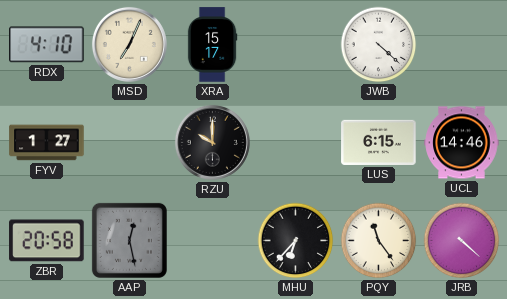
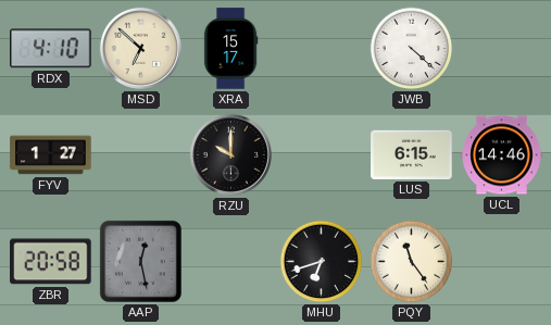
MSD: 7:04 -> 6:52 (140, 48)
MHU: 6:37 -> 6:42 (322, 262)
JRB: 4:22 -> none (462, 241)
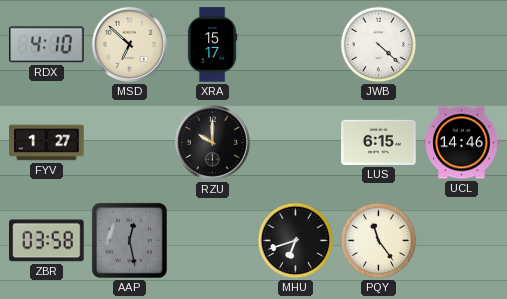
ZBR: 20:58 -> 03:58 (47, 241)
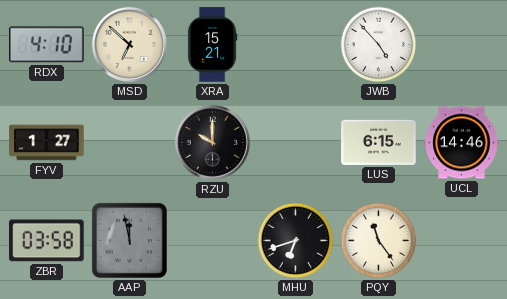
XRA: 15:17 -> 15:21 (212, 45)
JWB: 4:22 -> 4:53 (379, 45)
AAP: 12:28 -> 11:58 (129, 240)
